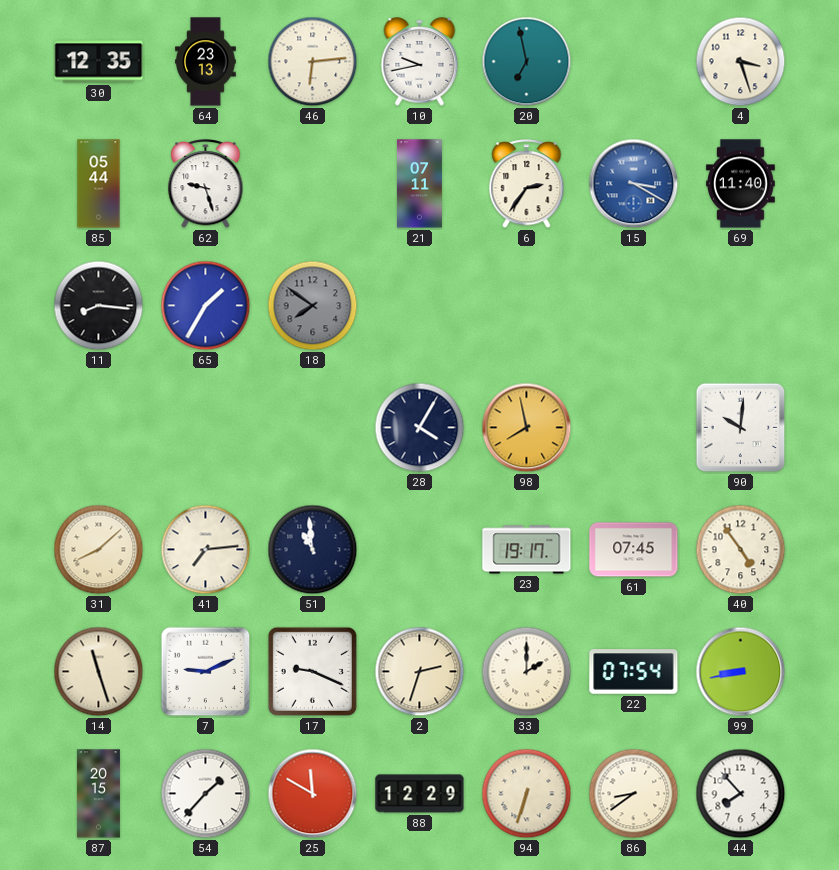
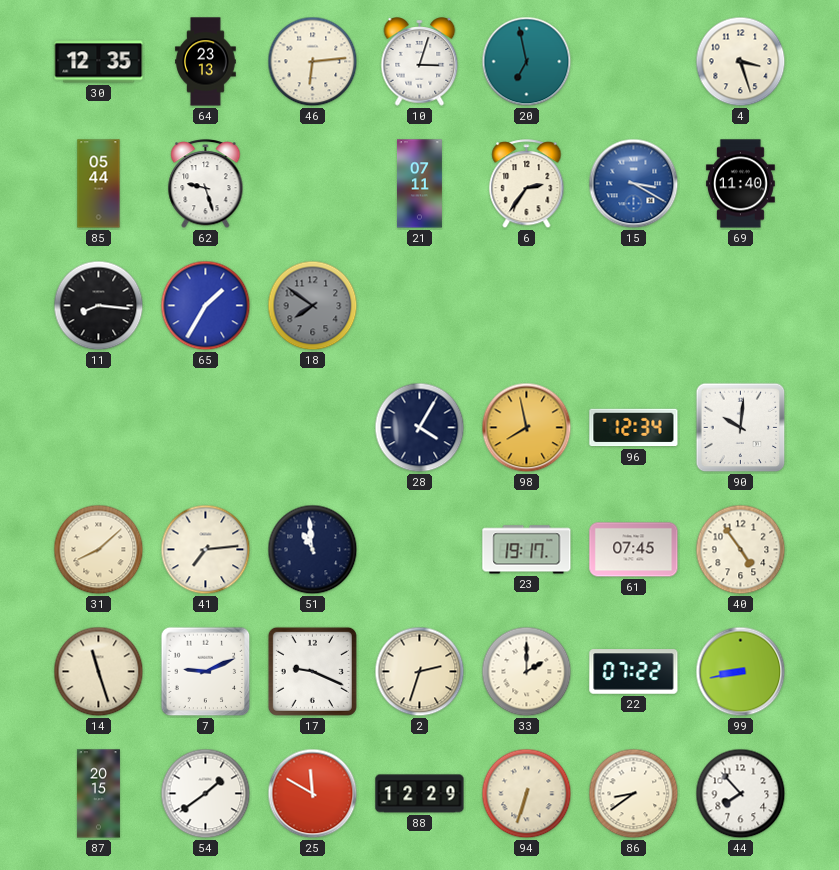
10: 9:43 -> 3:03 (420, 62)
96: none -> 12:34 (634, 428)
22: 07:54 -> 07:22 (634, 672)
54: 1:37 -> 1:39 (206, 794)
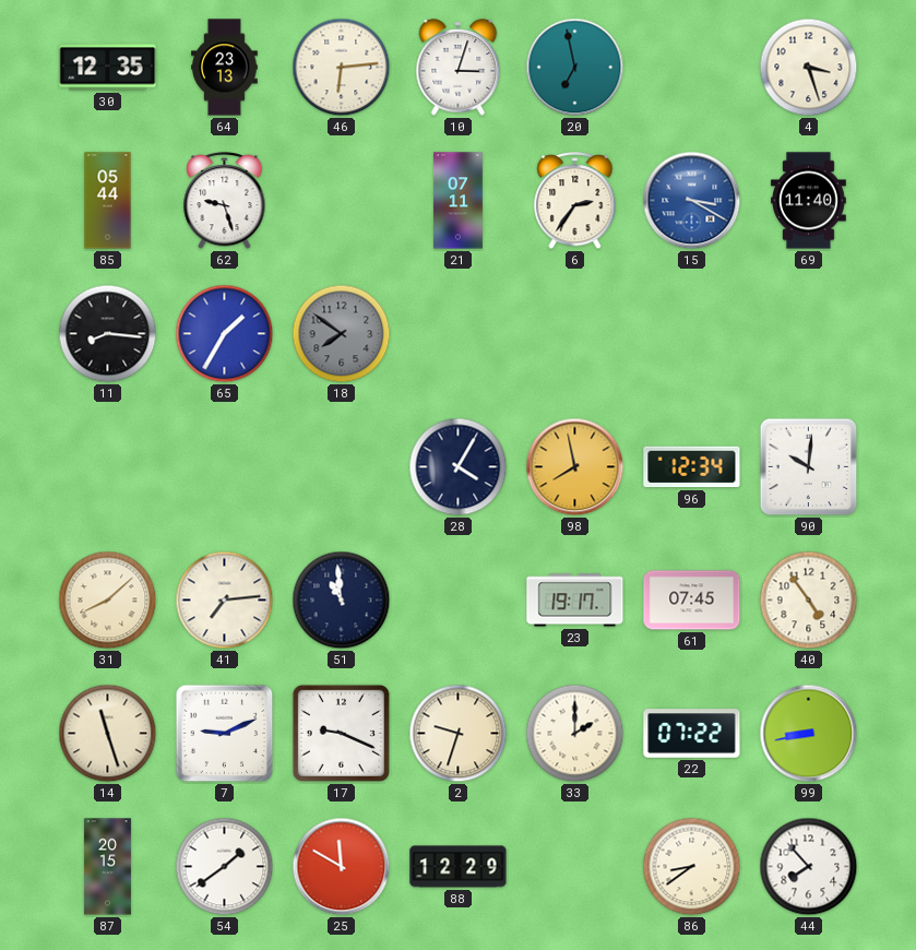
2: 2:33 -> 9:33 (459, 734)
94: 6:33 -> none (527, 794)
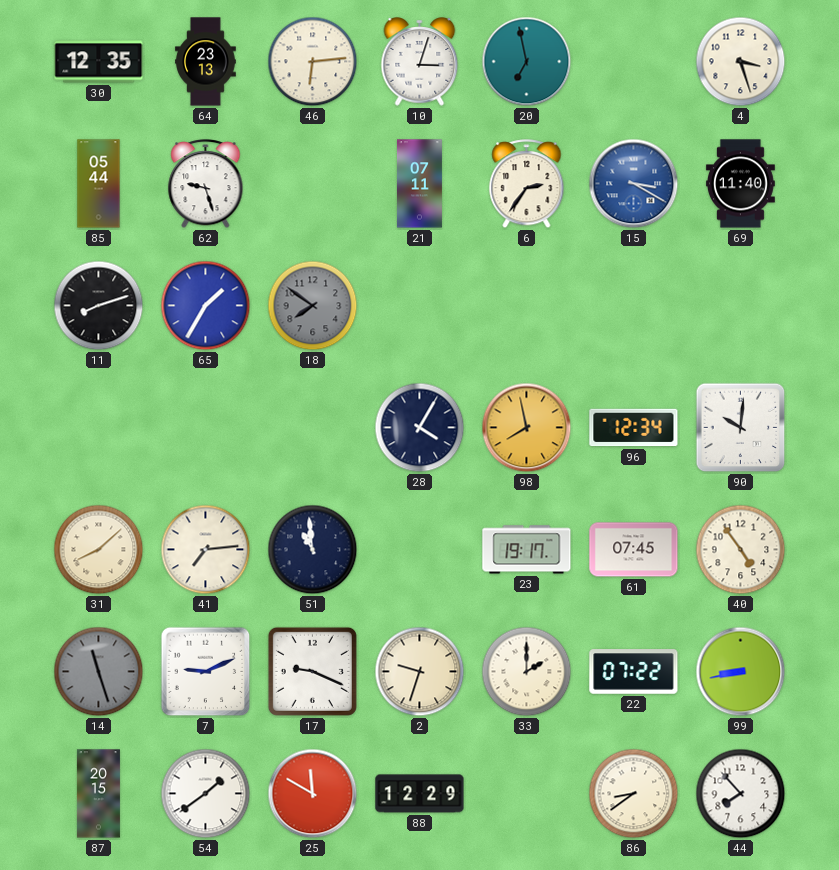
11: 8:16 -> 8:12 (99, 306)
14 dial: cream -> grey (99, 672)
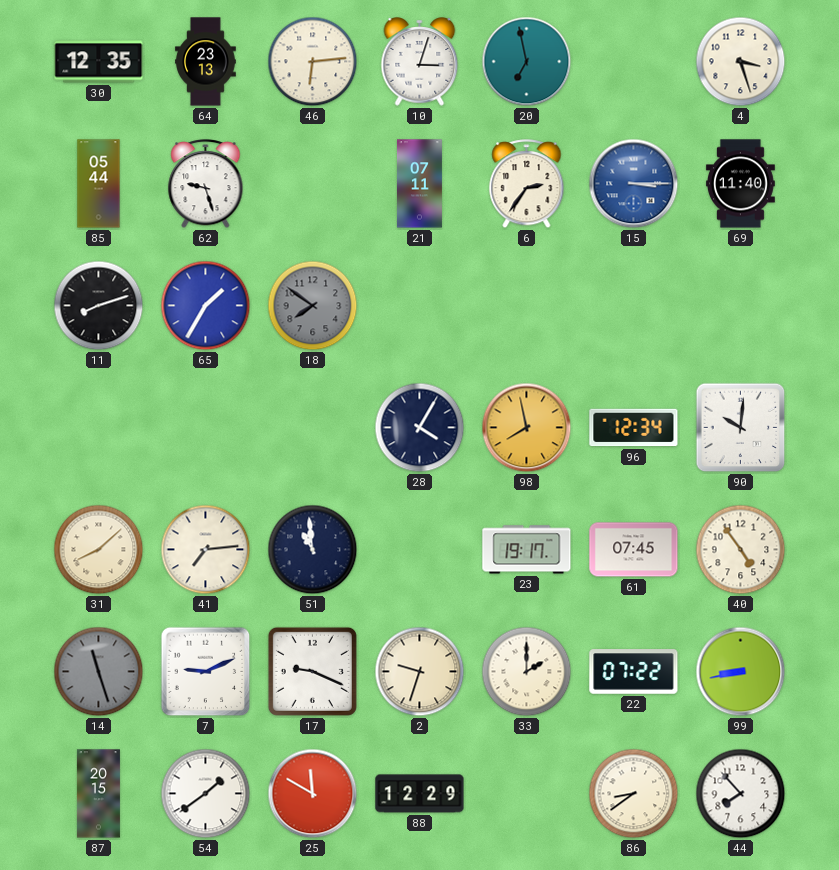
15: 3:20 -> 3:15 (634, 184)
